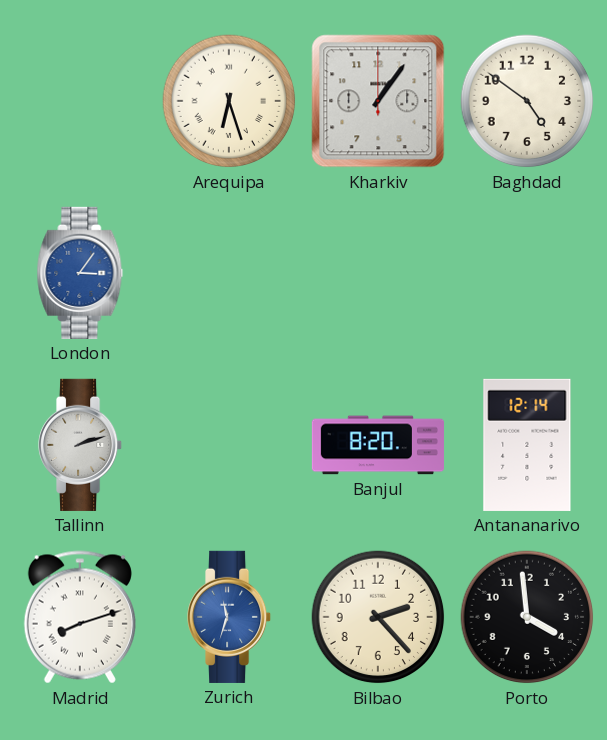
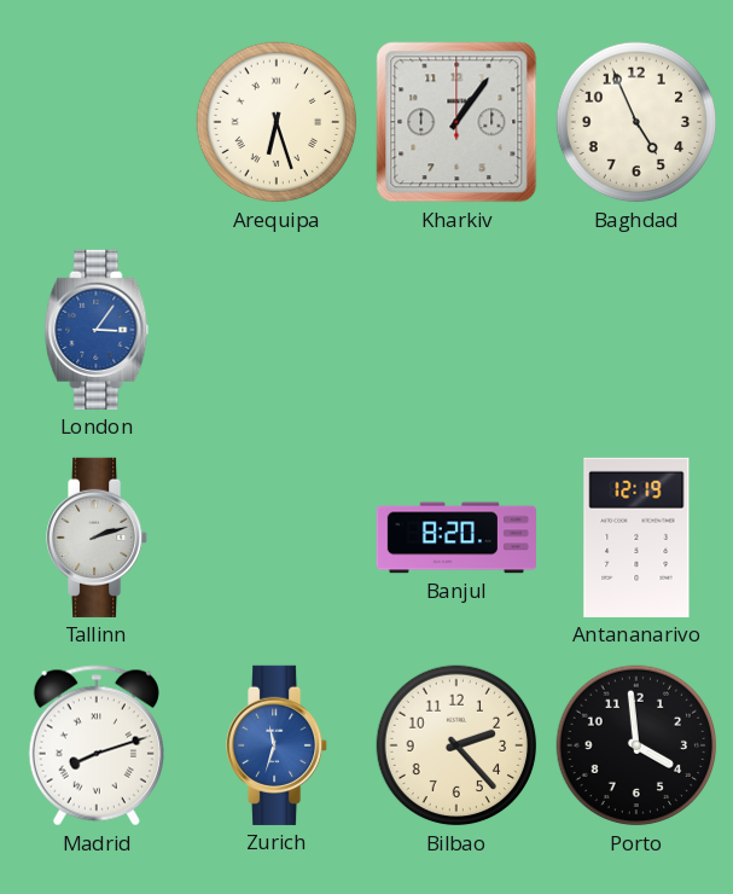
Baghdad: 4:51 -> 4:56 (636, 122)
Antananarivo: 12:14 -> 12:19 (636, 538)
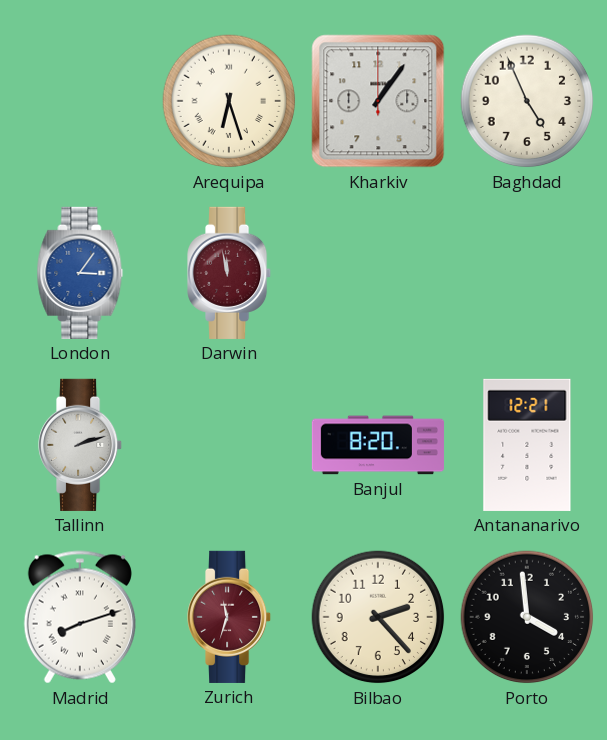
Darwin: none -> 11:58 (230, 273)
Antananarivo: 12:19 -> 12:21 (527, 445)
Zurich dial: blue -> burgundy (230, 617)
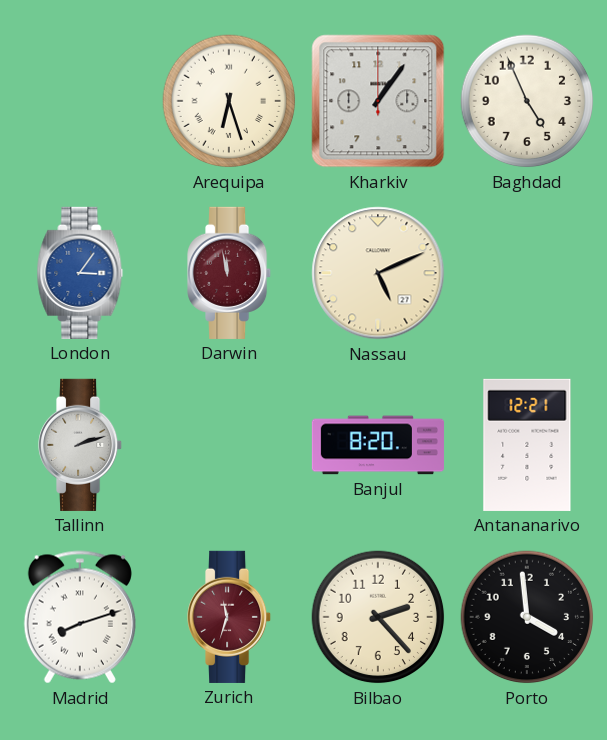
Nassau: none -> 5:11 (378, 273)
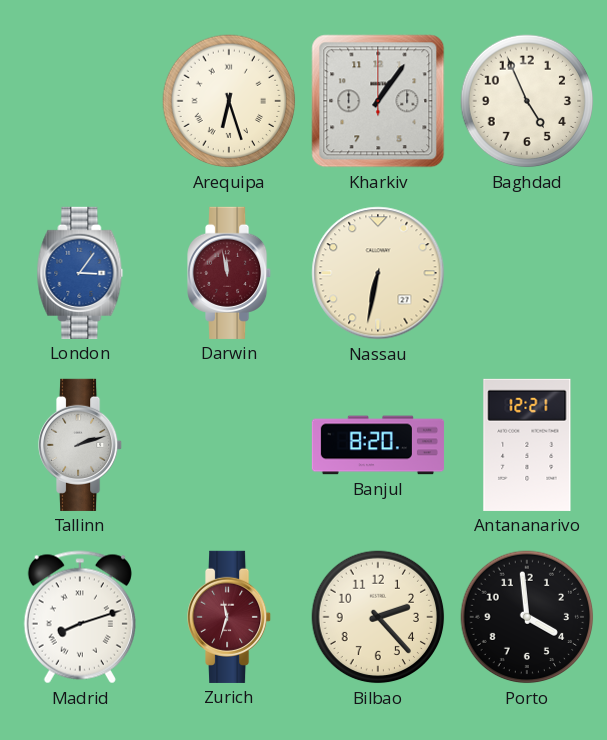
Nassau: 5:11 -> 6:32 (378, 273)
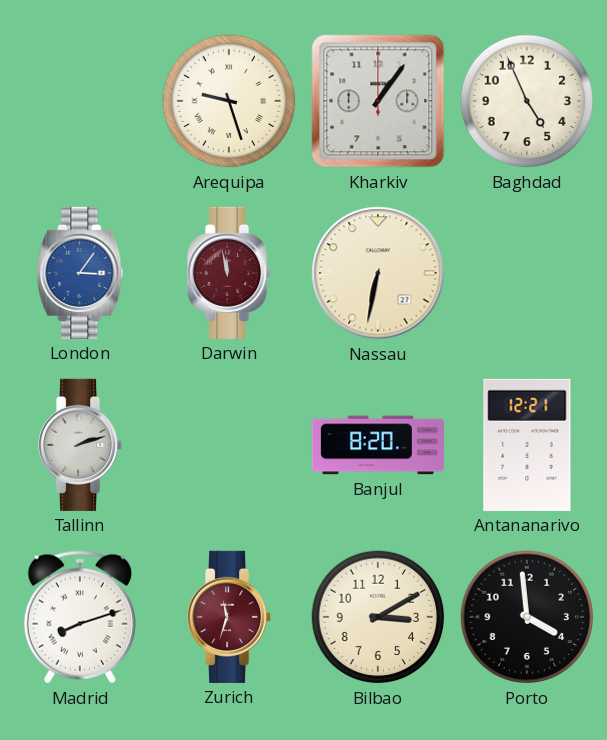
Arequipa: 6:27 -> 9:27 (229, 101)
Bilbao: 2:23 -> 3:10 (378, 617)
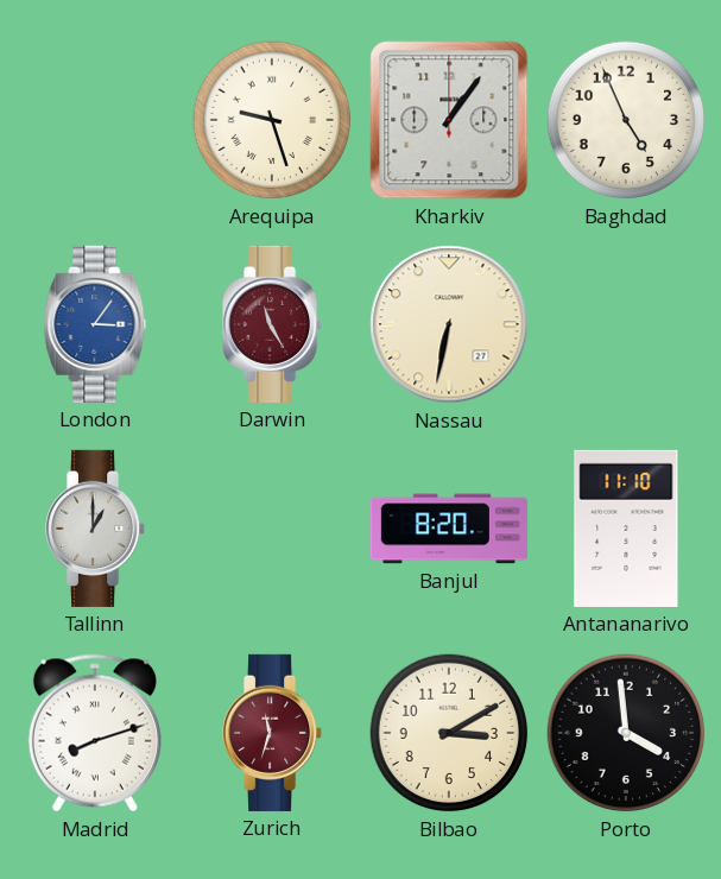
Darwin: 11:58 -> 11:25 (273, 324)
Tallinn: 2:12 -> 1:00 (96, 529)
Antananarivo: 12:21 -> 11:10 (626, 529)
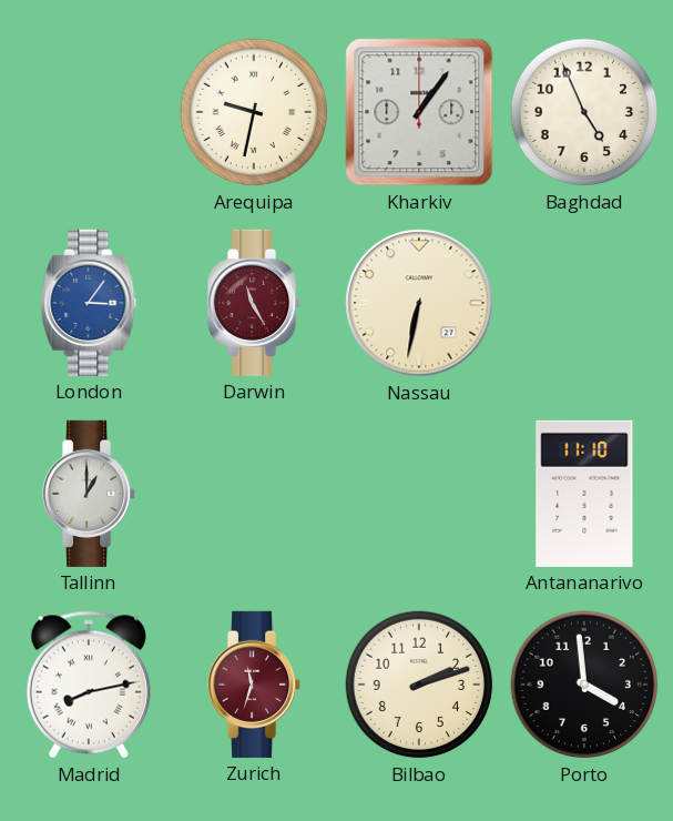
Arequipa: 9:27 -> 9:32 (254, 112)
Banjul: 8:20 -> none (449, 529)
Madrid: 8:12 -> 8:13 (89, 685)
Bilbao: 3:10 -> 2:12 (419, 685)
